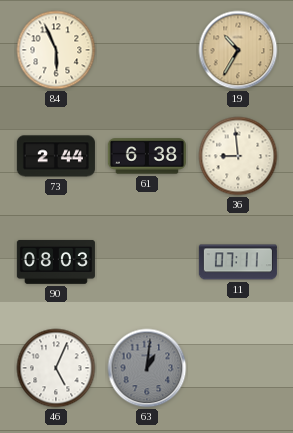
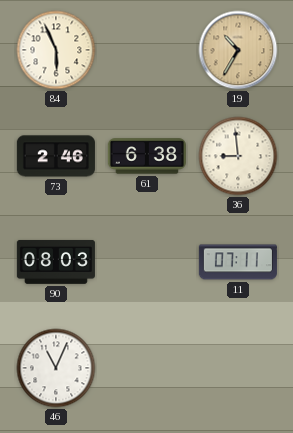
73: 2:44 -> 2:46 (56, 156)
46: 5:04 -> 11:04 (56, 368)
63: 1:01 -> none (147, 368)
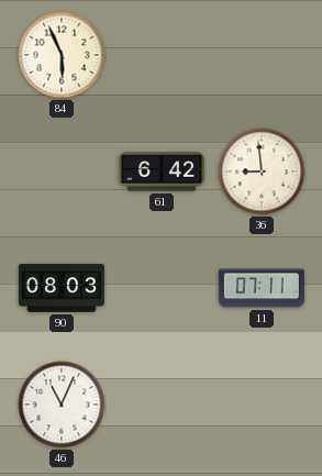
19: 10:35 -> none (238, 50)
73: 2:46 -> none (56, 156)
61: 6:38 -> 6:42 (162, 171)
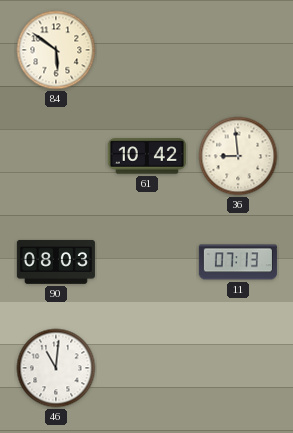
84: 5:56 -> 5:51 (56, 50)
61: 6:42 -> 10:42 (147, 156)
11: 07:11 -> 07:13 (238, 262)
46: 11:04 -> 11:01 (56, 368)
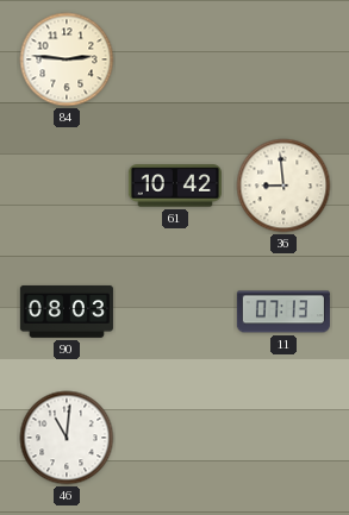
84: 5:51 -> 2:46 (67, 59)
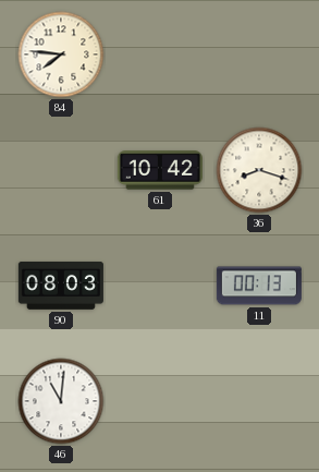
84: 2:46 -> 7:46 (61, 55)
36: 8:59 -> 8:18 (259, 170)
11: 07:13 -> 00:13 (259, 286)
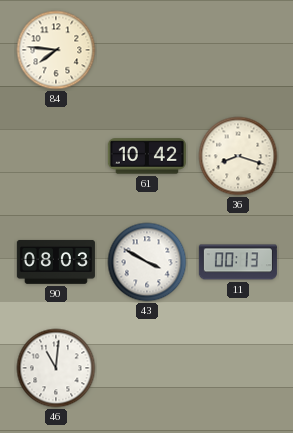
43: none -> 3:50 (147, 262)
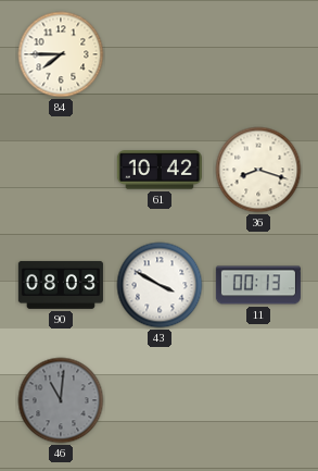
84: 7:46 -> 7:45 (61, 54)
46 dial: white -> grey (61, 400)
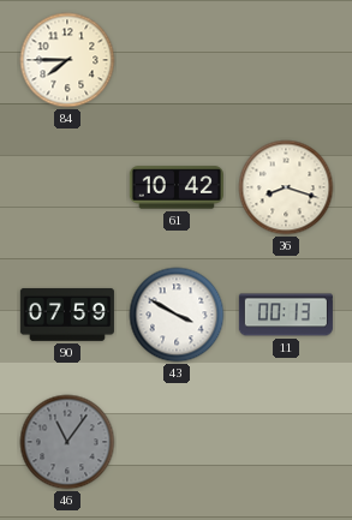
90: 08:03 -> 07:59 (67, 315)
46: 11:01 -> 11:06 (67, 442)
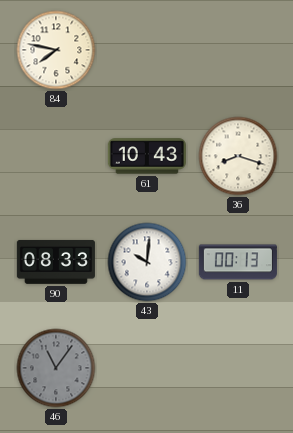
84: 7:45 -> 7:47 (56, 50)
61: 10:42 -> 10:43 (147, 156)
90: 07:59 -> 08:33 (56, 262)
43: 3:50 -> 10:01 (147, 262)
